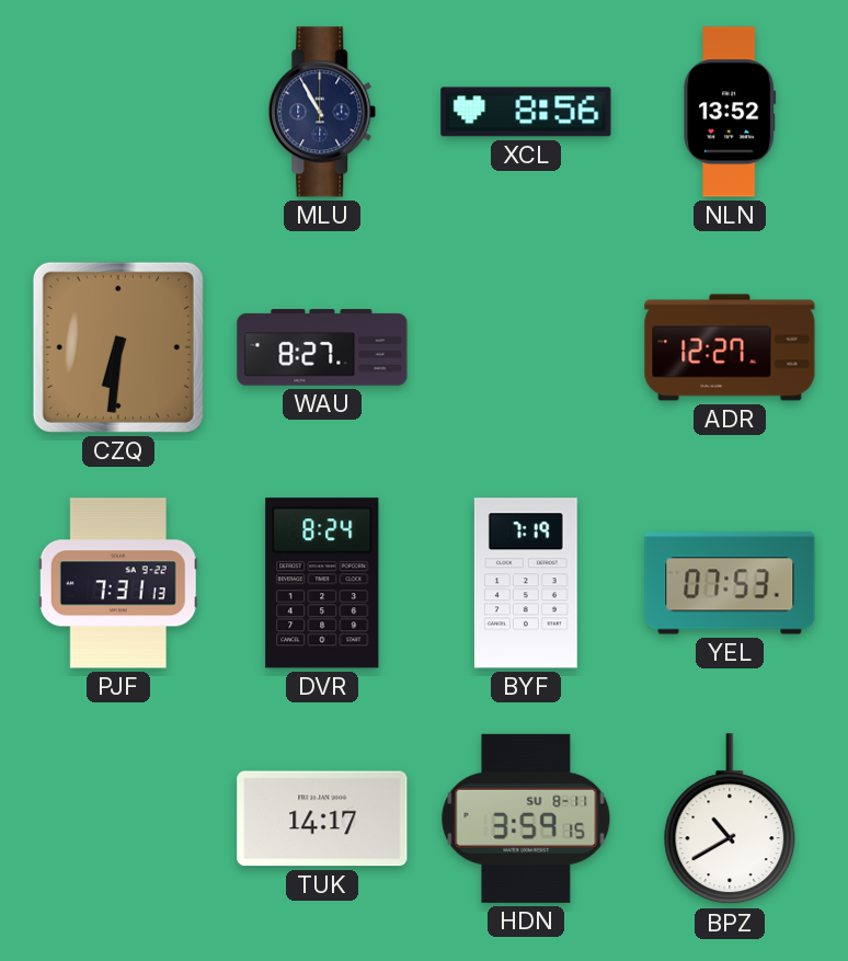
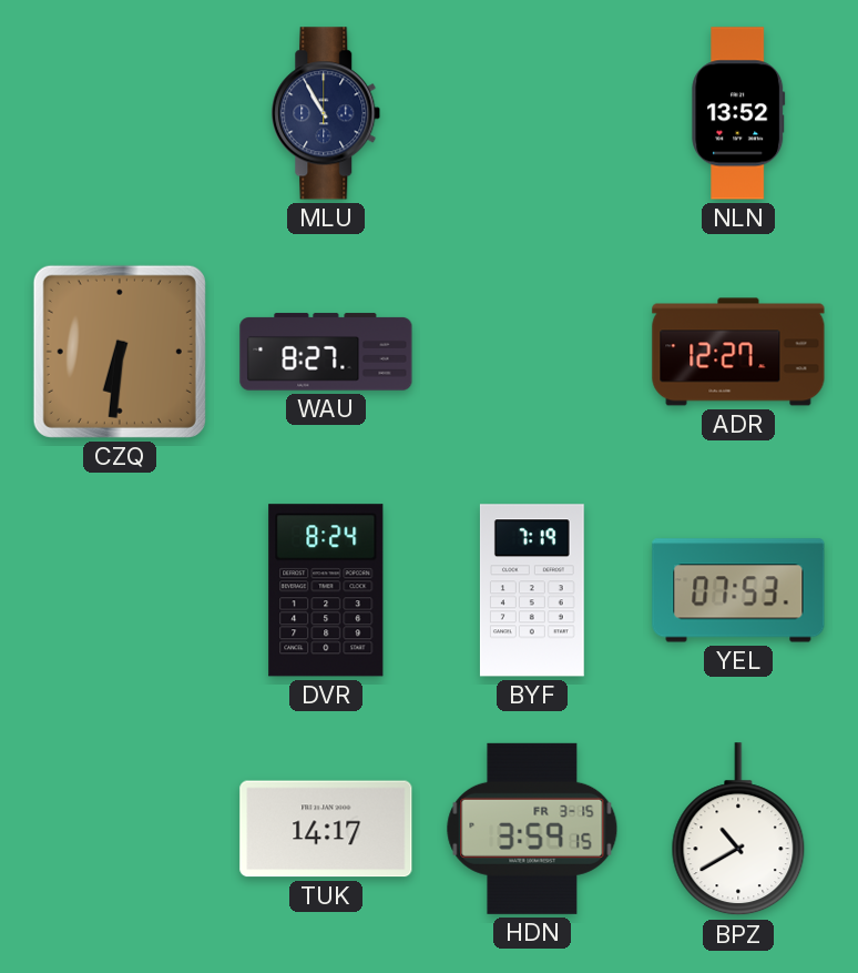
XCL: 8:56 -> none (526, 112)
PJF: 7:31 -> none (118, 583)
HDN date: SU 8-11 -> FR 3-15 (532, 829)
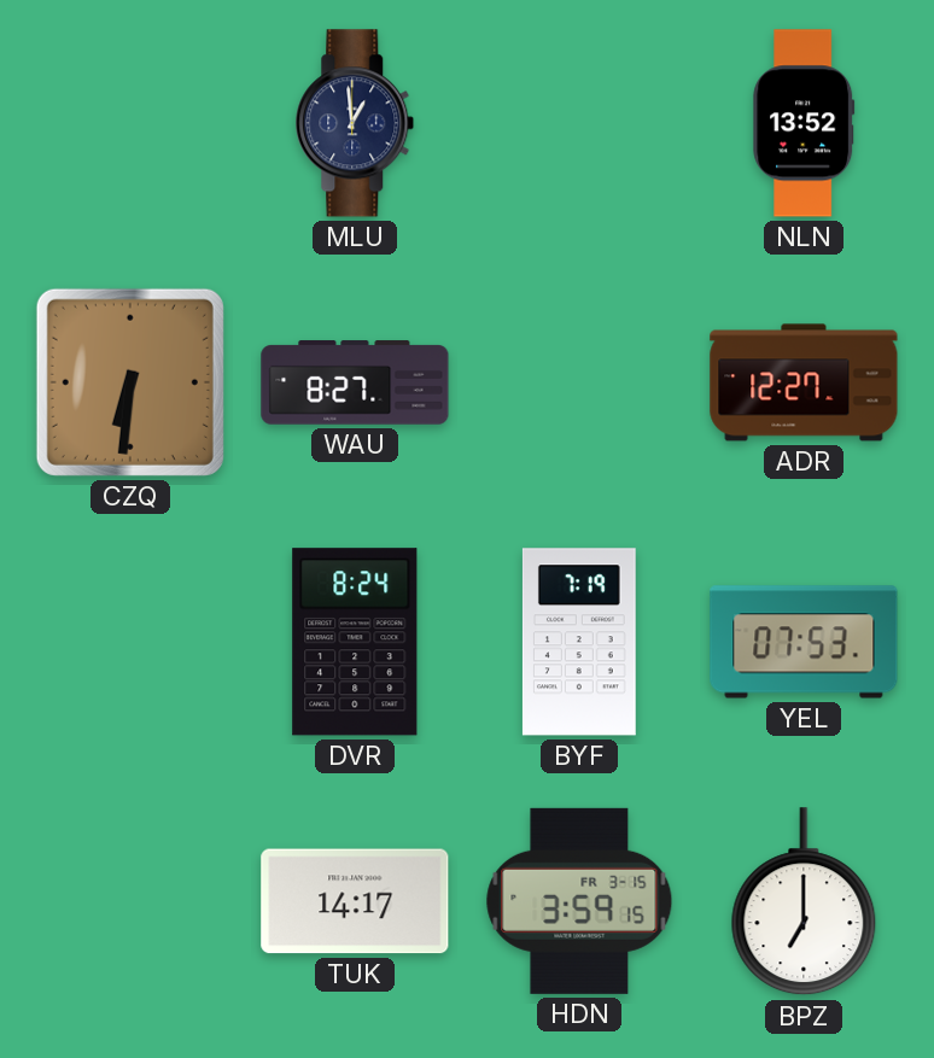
MLU: 10:55 -> 12:59 (355, 123)
BPZ: 10:40 -> 7:00 (804, 902)
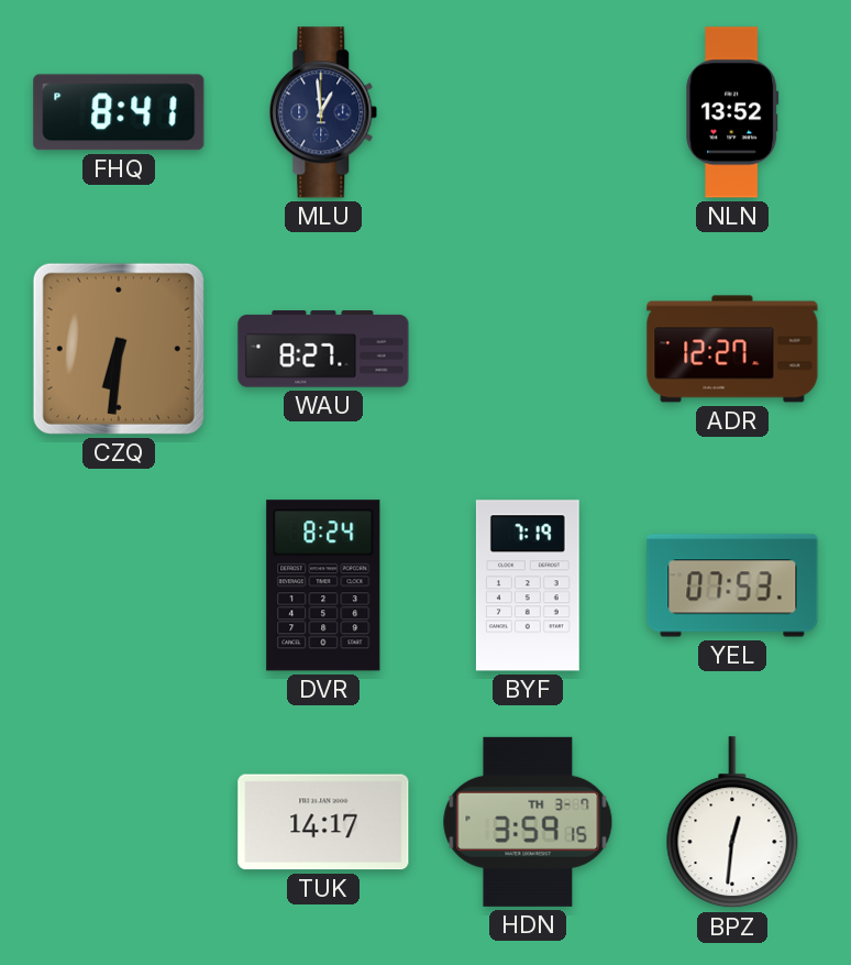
FHQ: none -> 8:41 (119, 112)
HDN date: FR 3-15 -> TH 3-7 (528, 822)
BPZ: 7:00 -> 12:31 (732, 823)
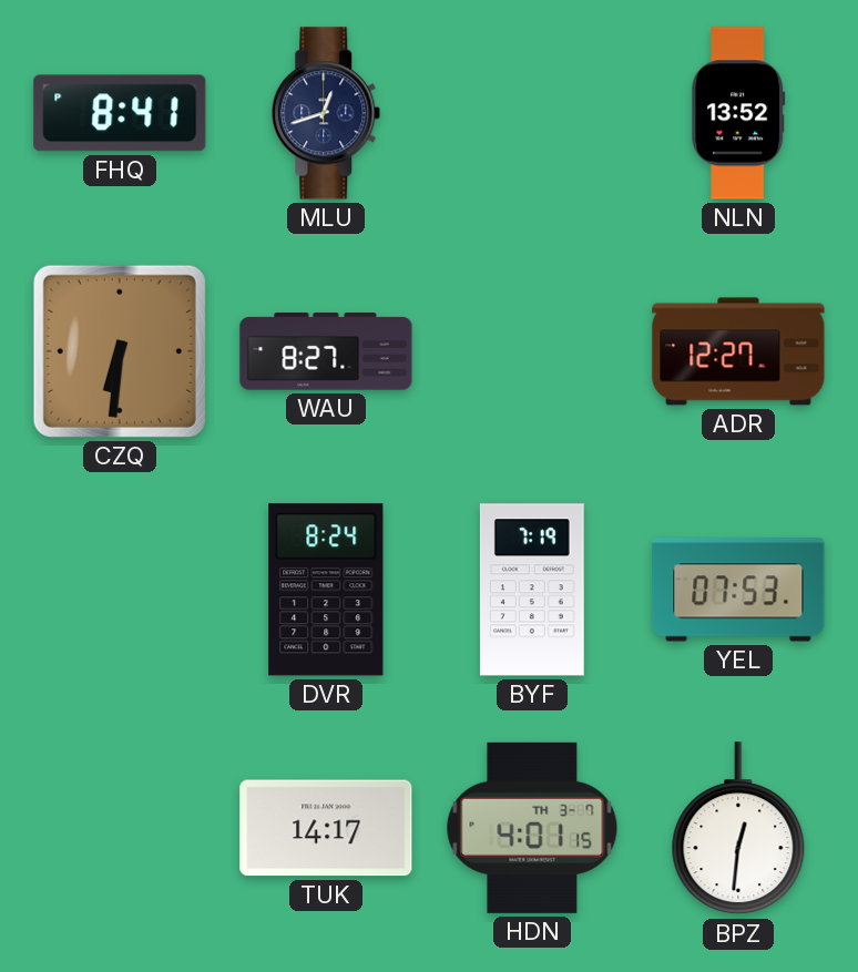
MLU: 12:59 -> 12:42 (326, 113)
HDN: 3:59 -> 4:01 (532, 828)
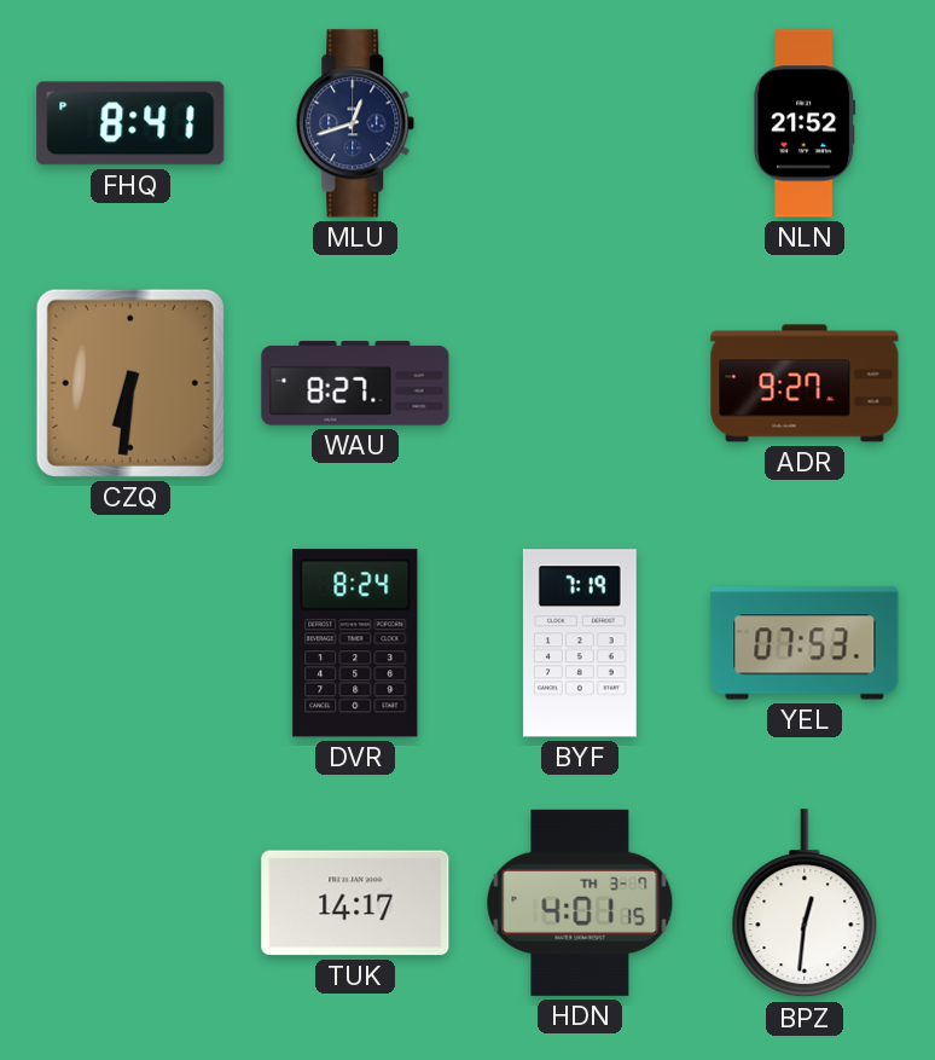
NLN: 13:52 -> 21:52 (805, 123)
ADR: 12:27 -> 9:27 (805, 383)
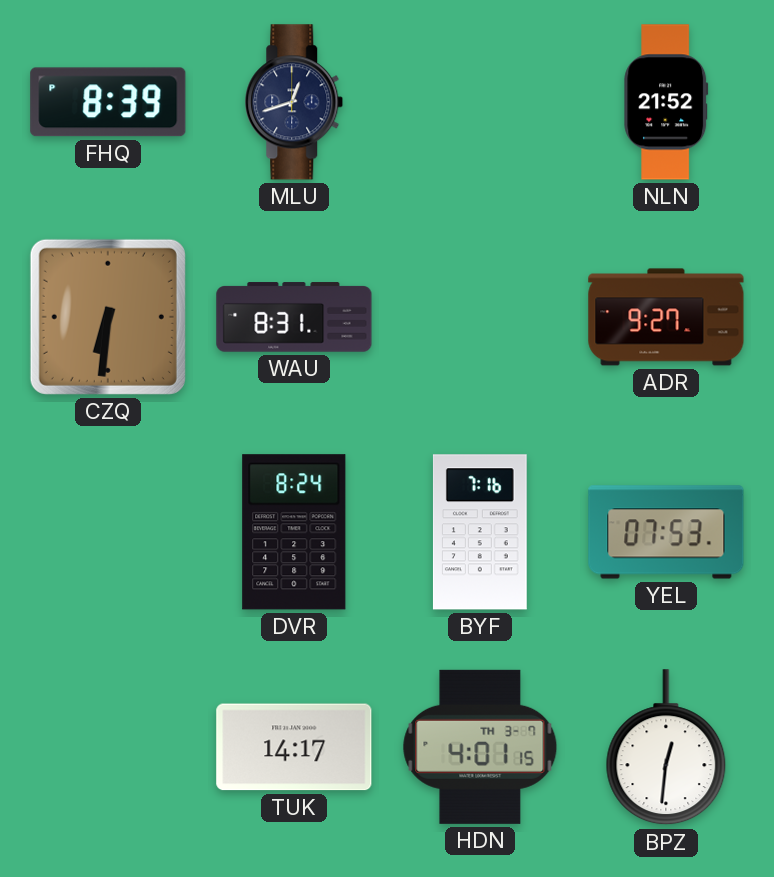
FHQ: 8:41 -> 8:39 (108, 102)
WAU: 8:27 -> 8:31 (294, 317)
BYF: 7:19 -> 7:16 (480, 532)
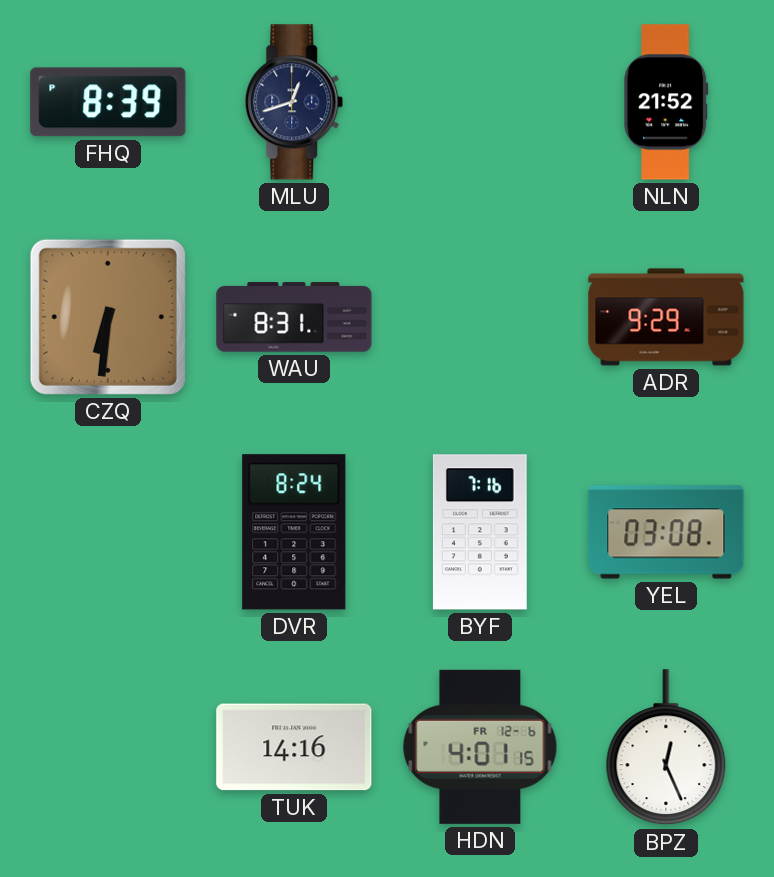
ADR: 9:27 -> 9:29 (666, 317)
YEL: 07:53 -> 03:08 (666, 532)
TUK: 14:17 -> 14:16 (294, 747)
HDN date: TH 3-7 -> FR 12-6 (480, 747)
BPZ: 12:31 -> 12:26 (666, 748)
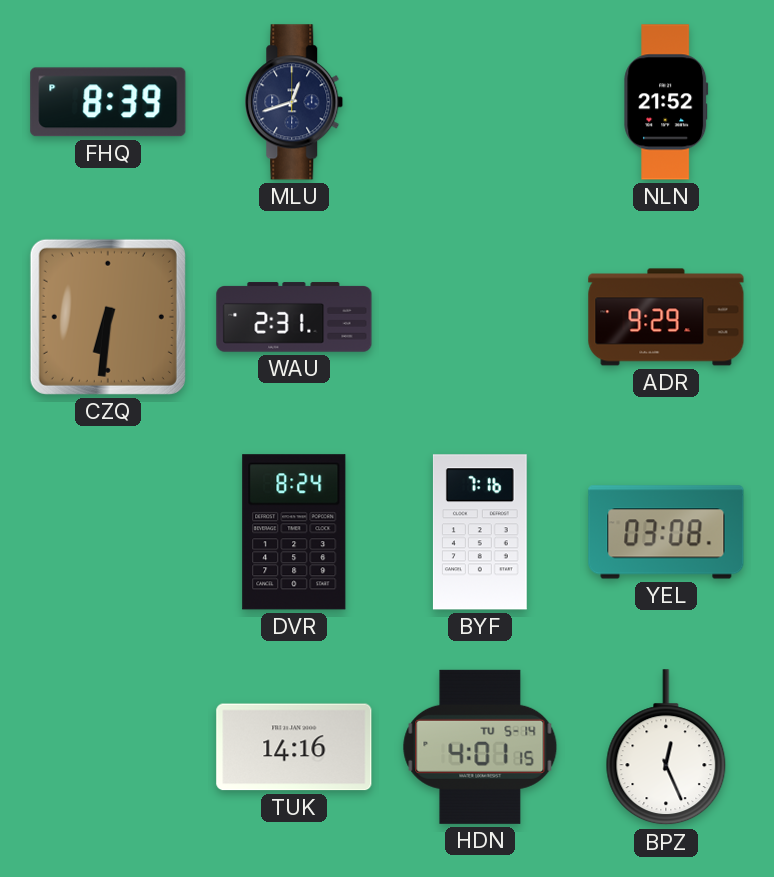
WAU: 8:31 -> 2:31 (294, 317)
HDN date: FR 12-6 -> TU 5-14 (480, 747)
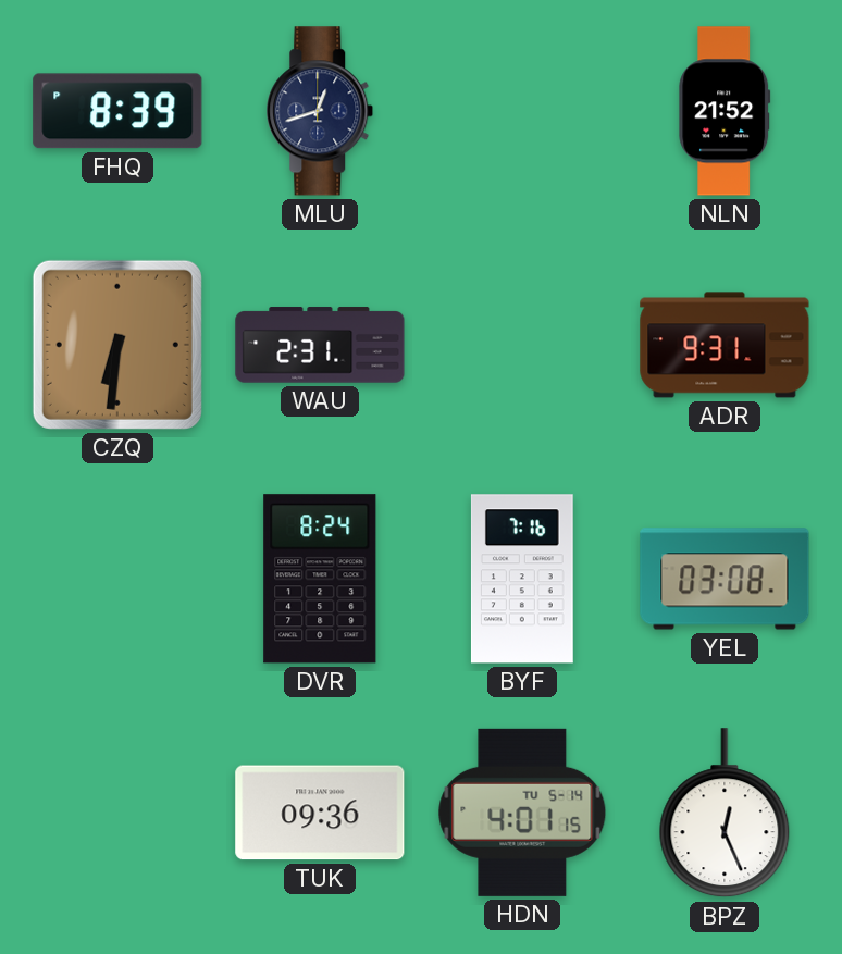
ADR: 9:29 -> 9:31 (725, 345)
TUK: 14:16 -> 09:36 (320, 813)
